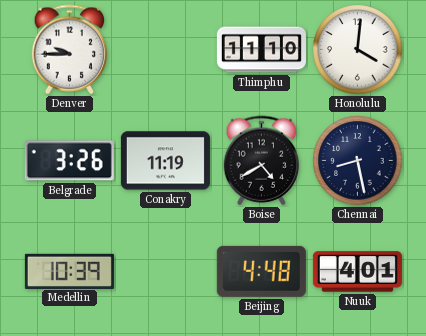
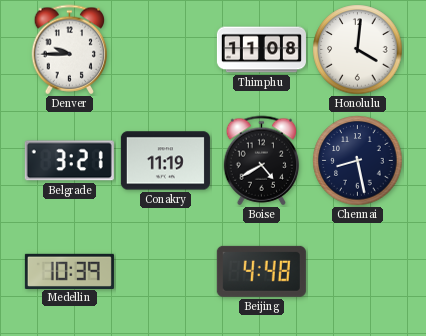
Thimphu: 11:10 -> 11:08 (261, 50)
Belgrade: 3:26 -> 3:21 (69, 161)
Nuuk: 4:01 -> none (357, 272)
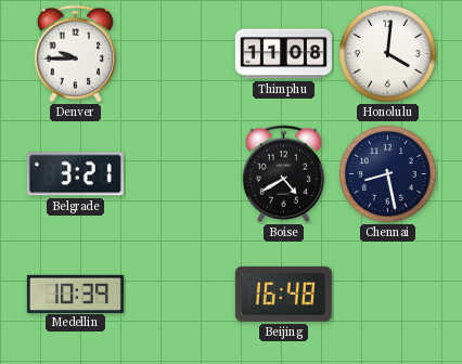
Conakry: 11:19 -> none (165, 161)
Beijing: 4:48 -> 16:48 (283, 294)
